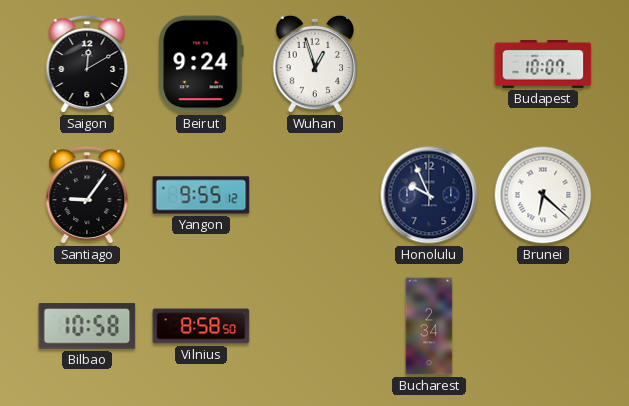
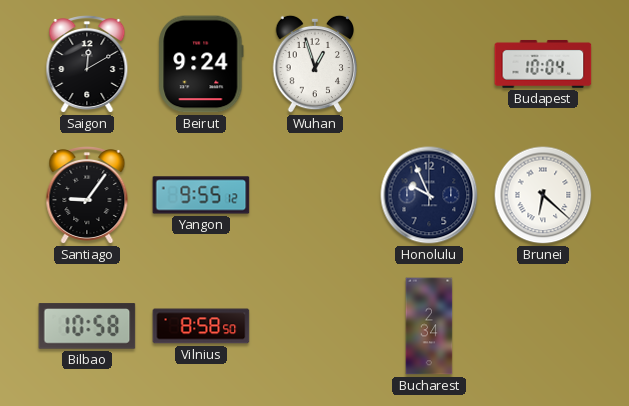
Budapest: 10:07 -> 10:04 (543, 64)
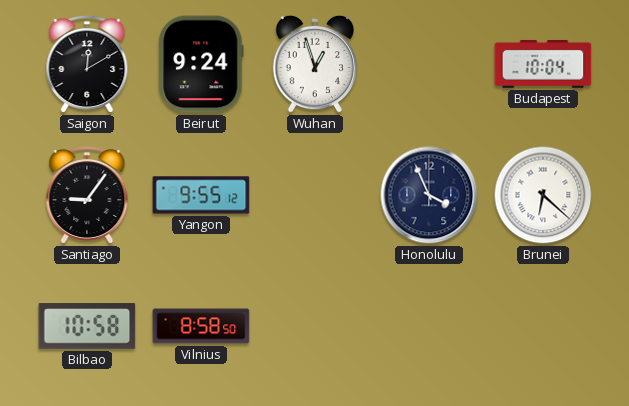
Honolulu: 9:56 -> 3:56 (429, 195)
Bucharest: 2:34 -> none (429, 326)
